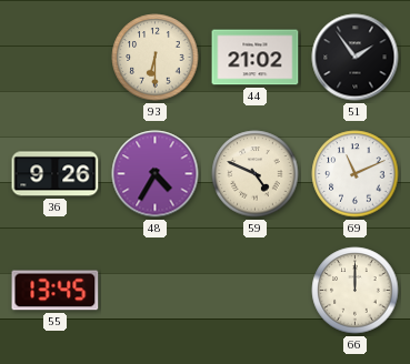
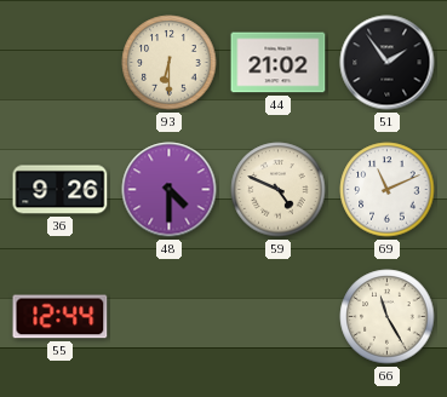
48: 4:35 -> 4:30 (170, 190)
55: 13:45 -> 12:44 (61, 317)
66: 12:00 -> 11:25 (388, 317)
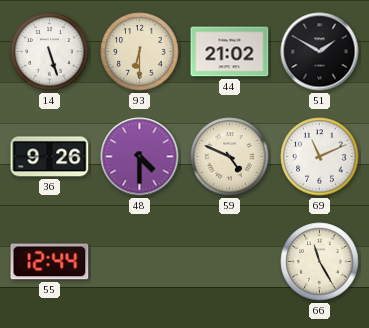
14: none -> 5:27 (50, 52)
51: 1:54 -> 1:50 (320, 52)
